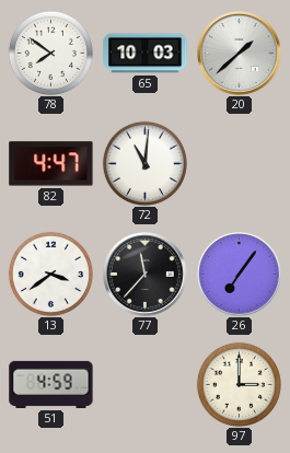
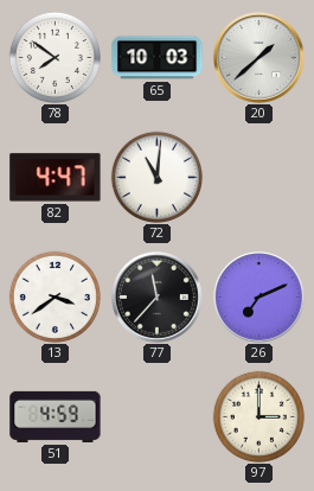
26: 7:06 -> 7:11 (259, 298)
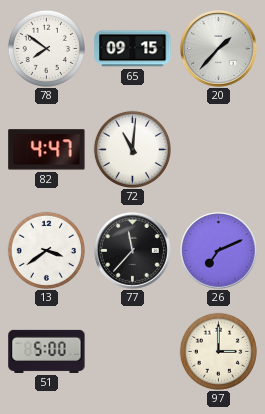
65: 10:03 -> 09:15 (133, 49)
20: 1:38 -> 1:37 (219, 49)
51: 4:59 -> 5:00 (47, 351)
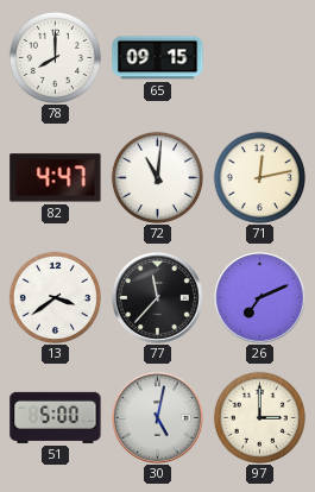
78: 7:51 -> 8:00 (55, 57)
20: 1:37 -> none (219, 49)
71: none -> 12:13 (259, 177)
30: none -> 5:02 (158, 418)
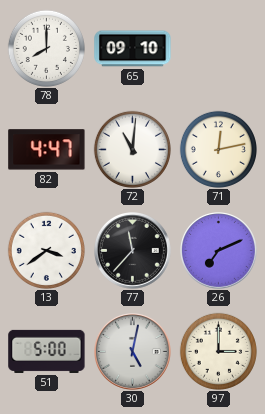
65: 09:15 -> 09:10 (133, 49)
